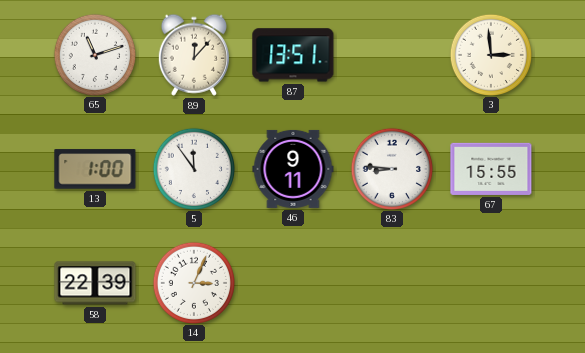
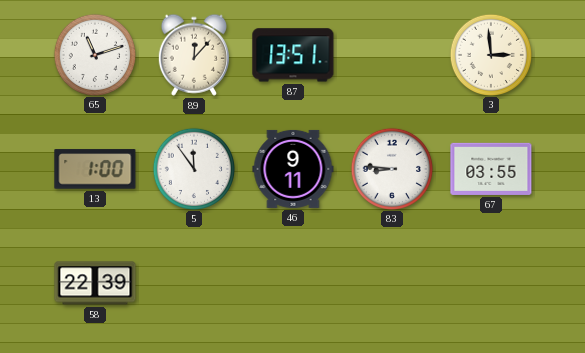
67: 15:55 -> 03:55 (491, 169)
14: 3:04 -> none (193, 282)
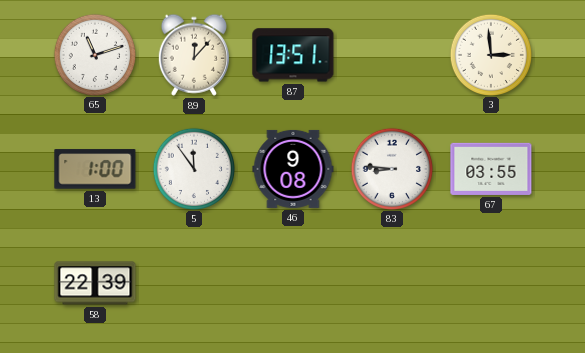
46: 9:11 -> 9:08 (293, 169)
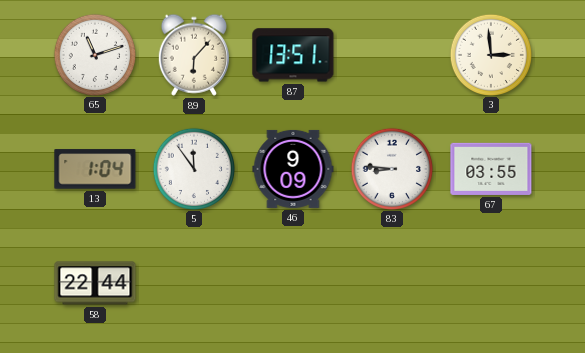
89: 12:07 -> 6:07 (194, 55)
13: 1:00 -> 1:04 (95, 169)
46: 9:08 -> 9:09 (293, 169)
58: 22:39 -> 22:44 (95, 283)
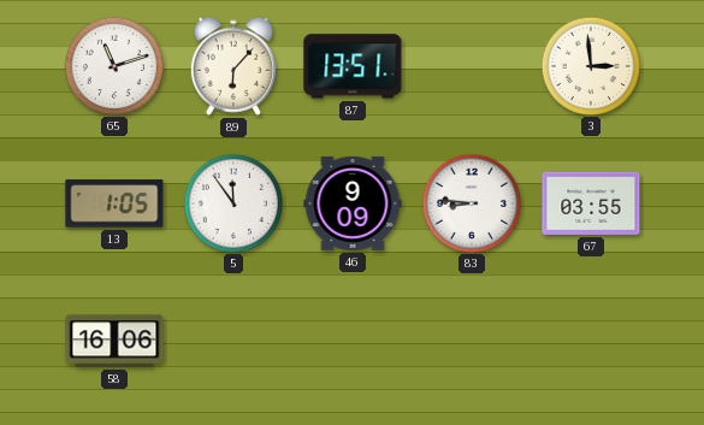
13: 1:04 -> 1:05 (114, 203)
58: 22:44 -> 16:06 (114, 341)
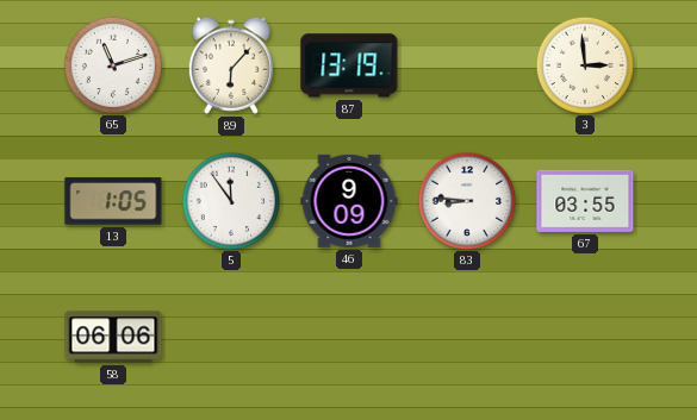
87: 13:51 -> 13:19 (349, 65)
58: 16:06 -> 06:06 (113, 337)
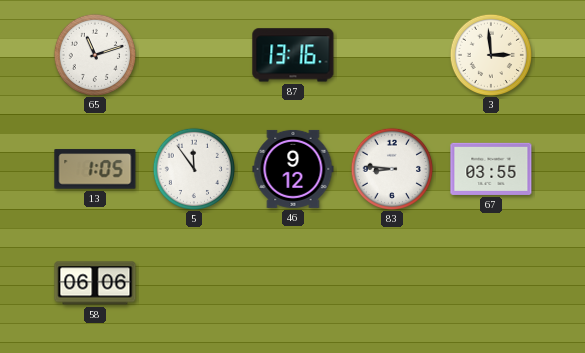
89: 6:07 -> none (231, 65)
87: 13:19 -> 13:16 (293, 55)
46: 9:09 -> 9:12 (293, 169)
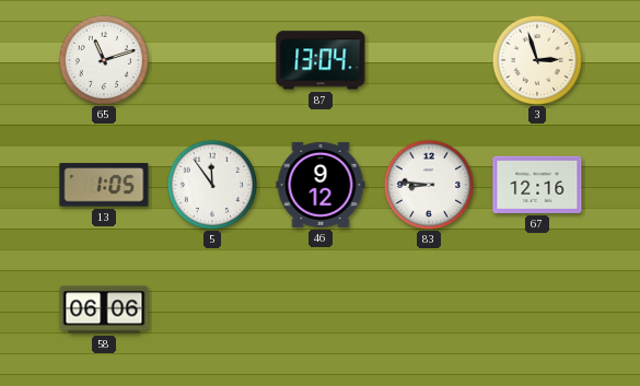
87: 13:16 -> 13:04 (321, 60)
3: 2:59 -> 2:57 (536, 59)
67: 03:55 -> 12:16 (537, 185)
